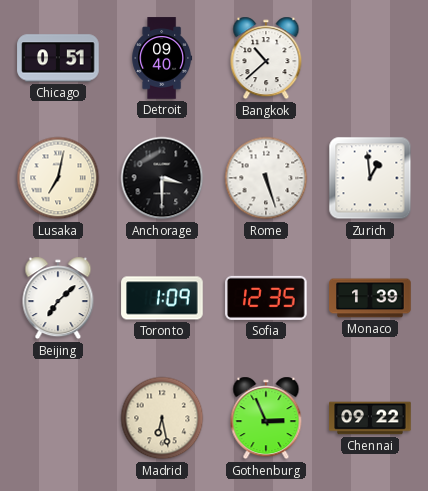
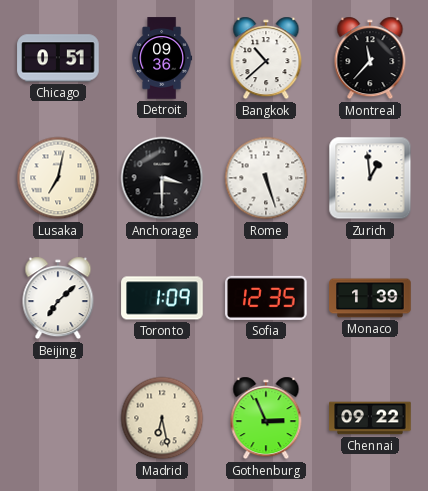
Detroit: 09:40 -> 09:36 (162, 58)
Montreal: none -> 11:37 (370, 58)
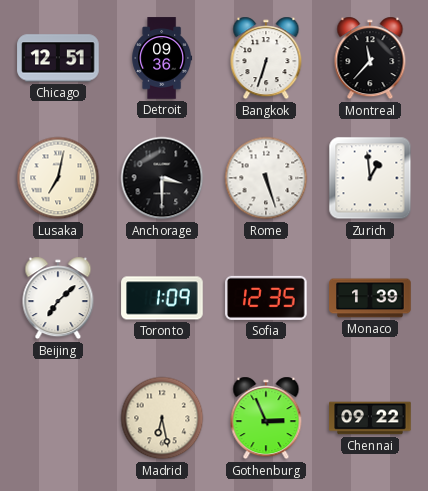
Chicago: 0:51 -> 12:51 (58, 58)
Bangkok: 10:38 -> 6:33 (266, 58)
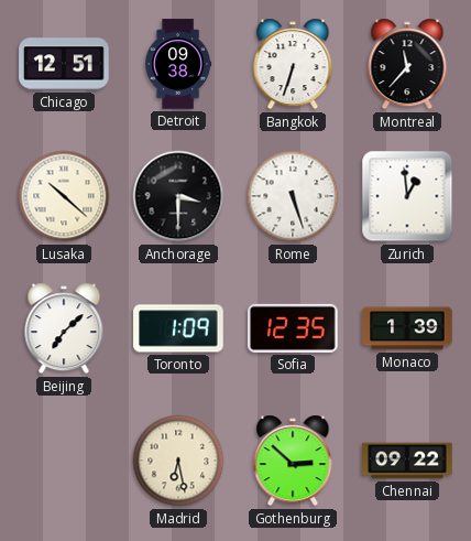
Detroit: 09:36 -> 09:38 (178, 64)
Lusaka: 7:02 -> 10:22 (64, 196)
Gothenburg: 2:56 -> 2:52 (293, 461)
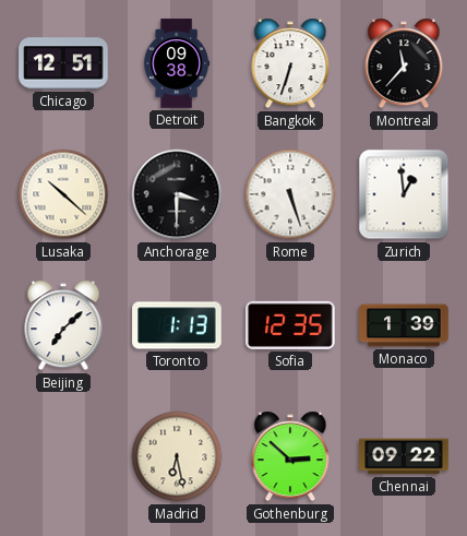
Toronto: 1:09 -> 1:13 (177, 325)
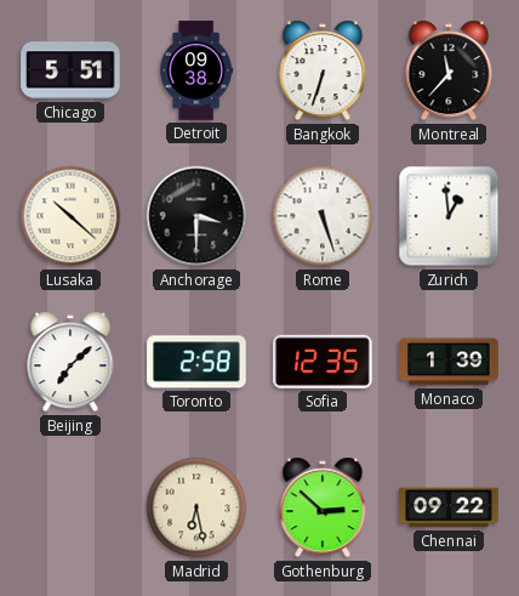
Chicago: 12:51 -> 5:51 (70, 70)
Toronto: 1:13 -> 2:58 (196, 362)
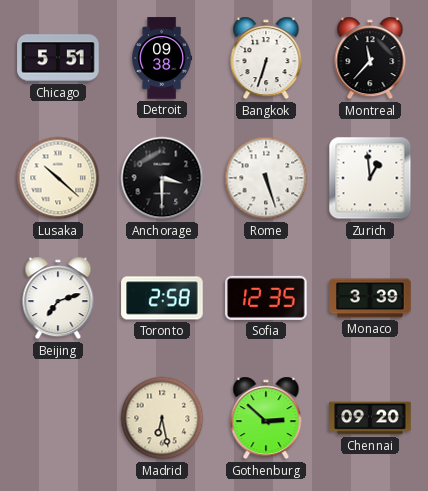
Beijing: 7:08 -> 7:12 (58, 298)
Monaco: 1:39 -> 3:39 (370, 298)
Chennai: 09:22 -> 09:20 (370, 418)
